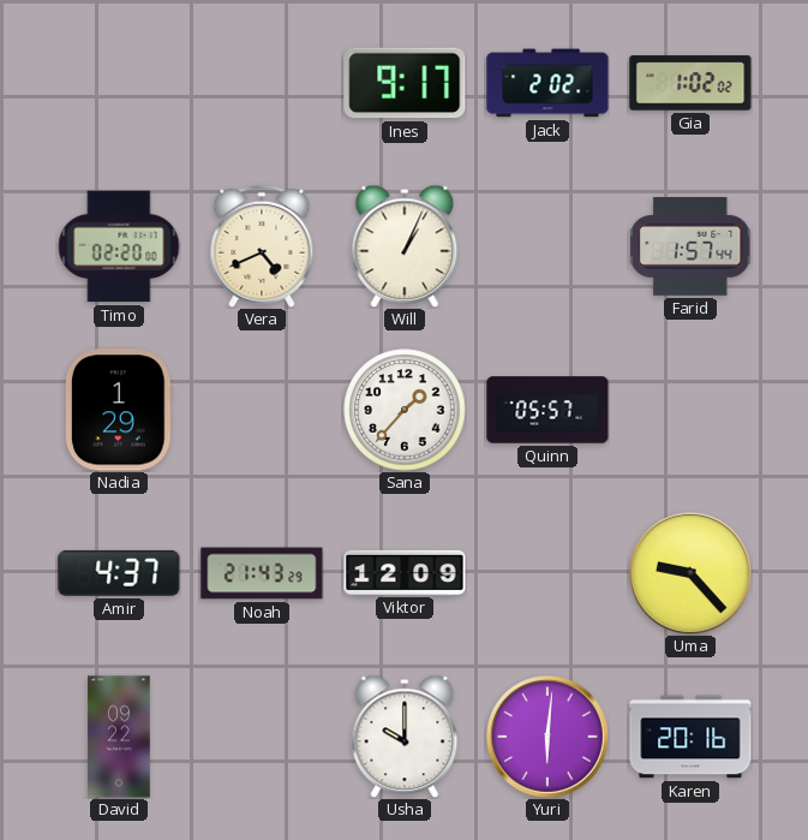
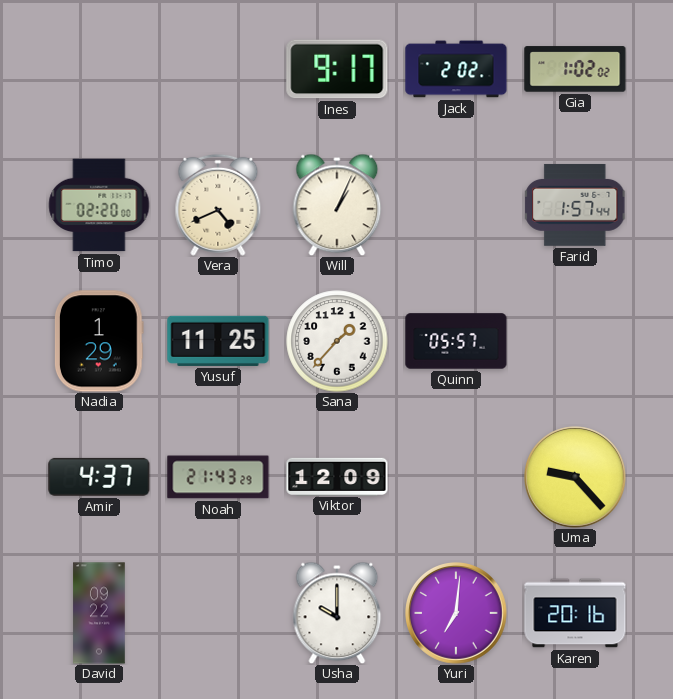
Yusuf: none -> 11:25 (218, 341)
Yuri: 6:01 -> 7:01 (457, 614)
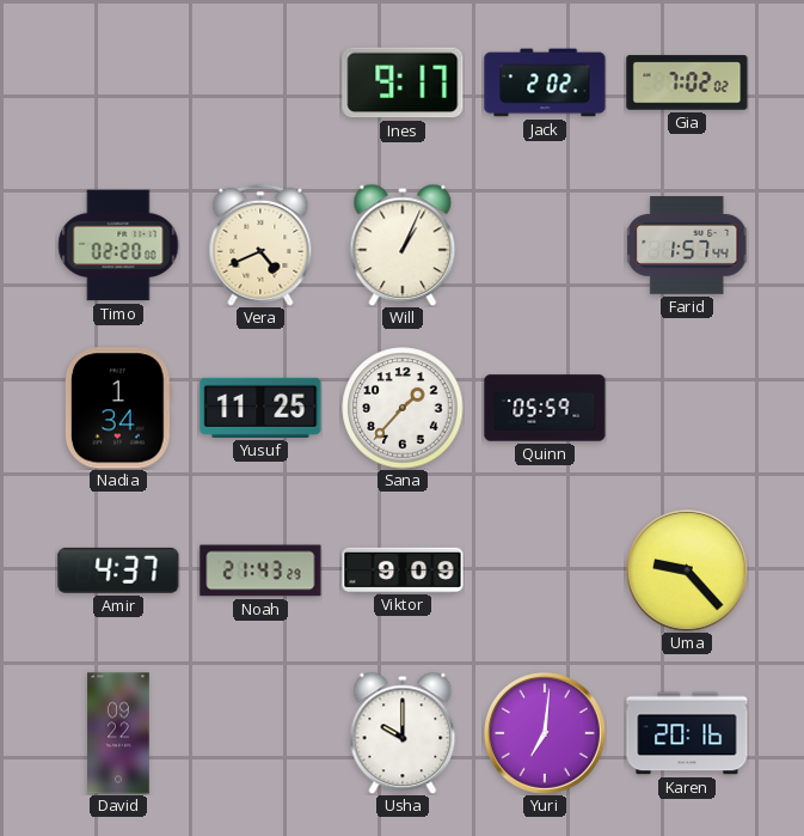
Gia: 1:02 -> 7:02 (687, 83)
Nadia: 1:29 -> 1:34 (118, 408)
Quinn: 05:57 -> 05:59 (545, 408)
Viktor: 12:09 -> 9:09 (403, 569)
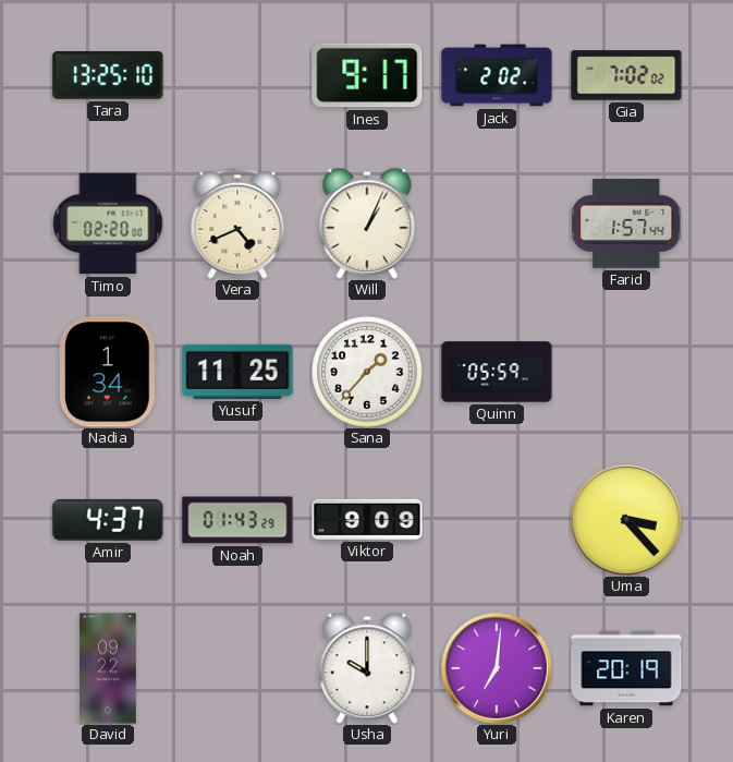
Tara: none -> 13:25 (108, 75)
Noah: 21:43 -> 01:43 (237, 520)
Uma: 9:23 -> 3:23 (627, 521)
Karen: 20:16 -> 20:19 (626, 668)
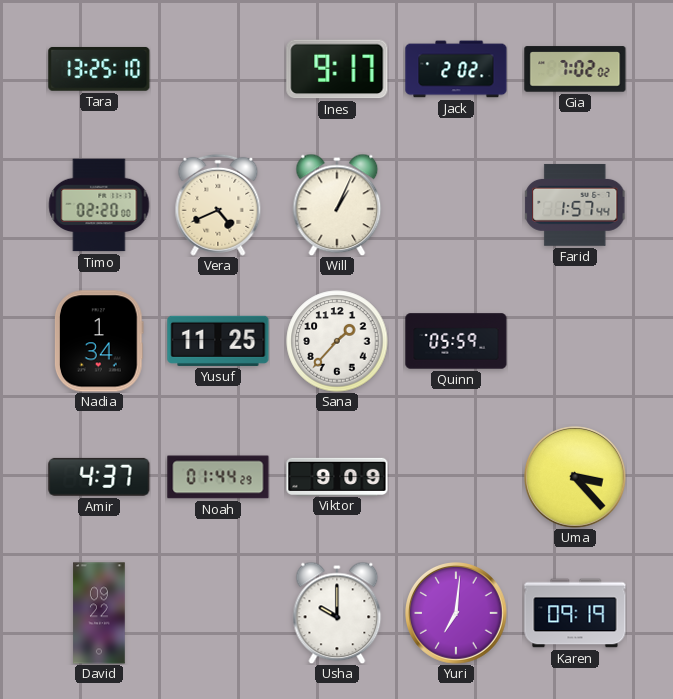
Noah: 01:43 -> 01:44 (218, 477)
Karen: 20:19 -> 09:19 (575, 613)
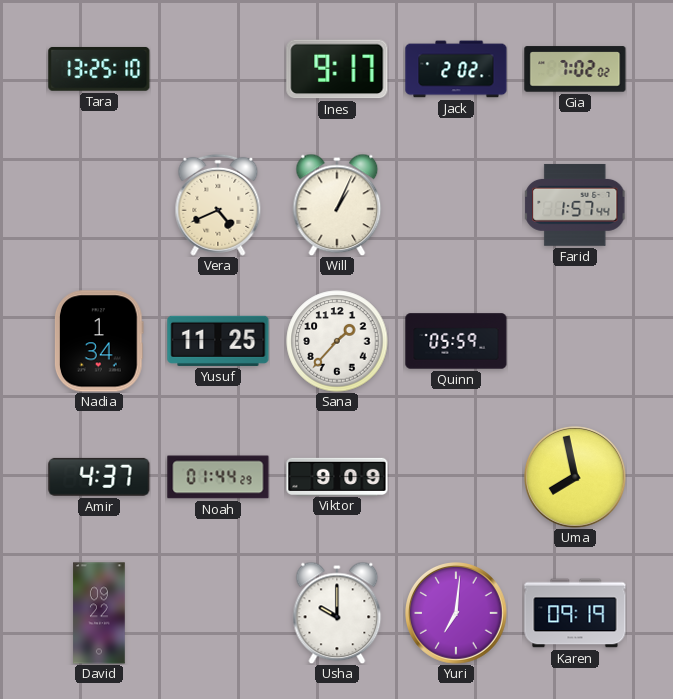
Timo: 02:20 -> none (99, 205)
Uma: 3:23 -> 7:58 (576, 478)
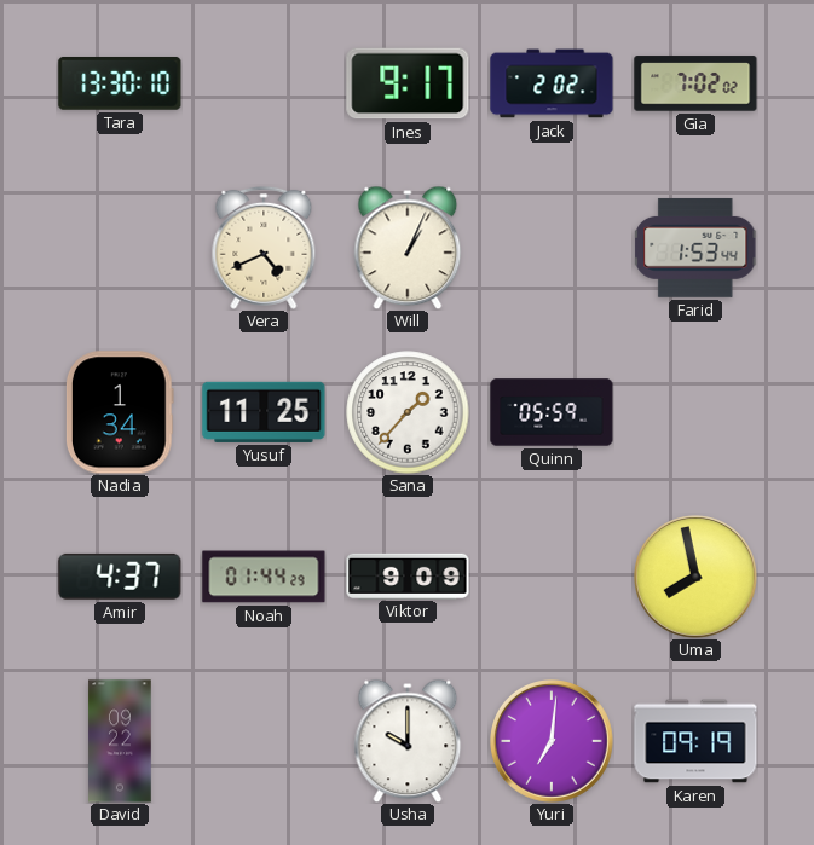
Tara: 13:25 -> 13:30 (120, 83)
Farid: 1:57 -> 1:53 (695, 248)
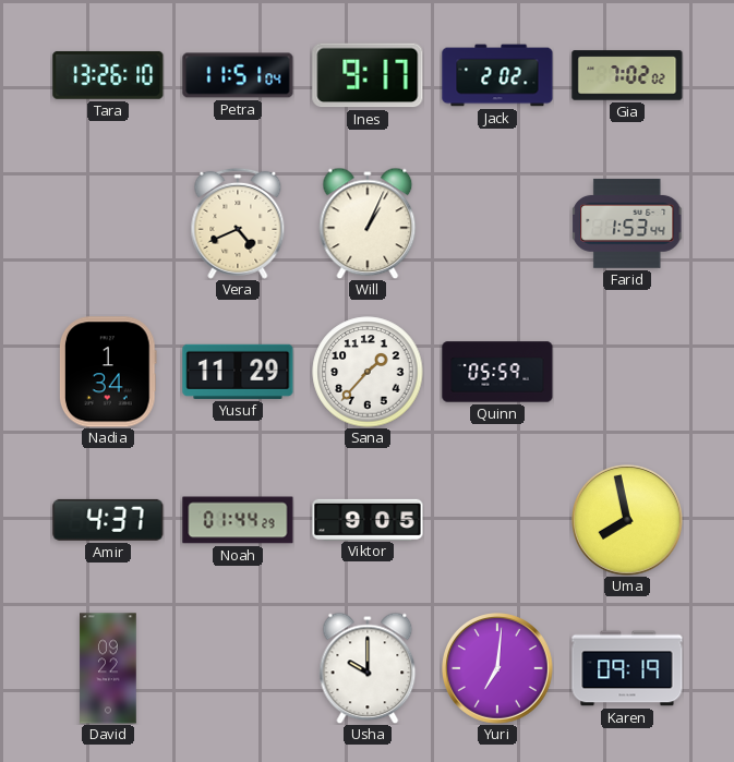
Tara: 13:30 -> 13:26 (108, 75)
Petra: none -> 11:51 (238, 75)
Yusuf: 11:25 -> 11:29 (238, 372)
Viktor: 9:09 -> 9:05 (368, 519)
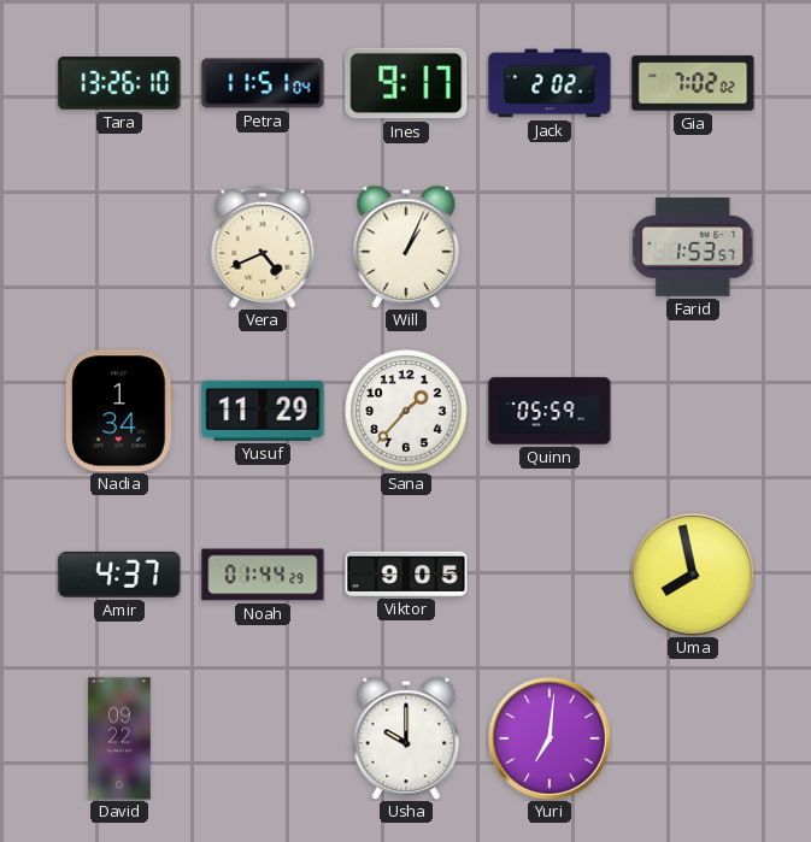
Farid: 1:53:44 -> 1:53:57 (693, 247)
Karen: 09:19 -> none (627, 668)
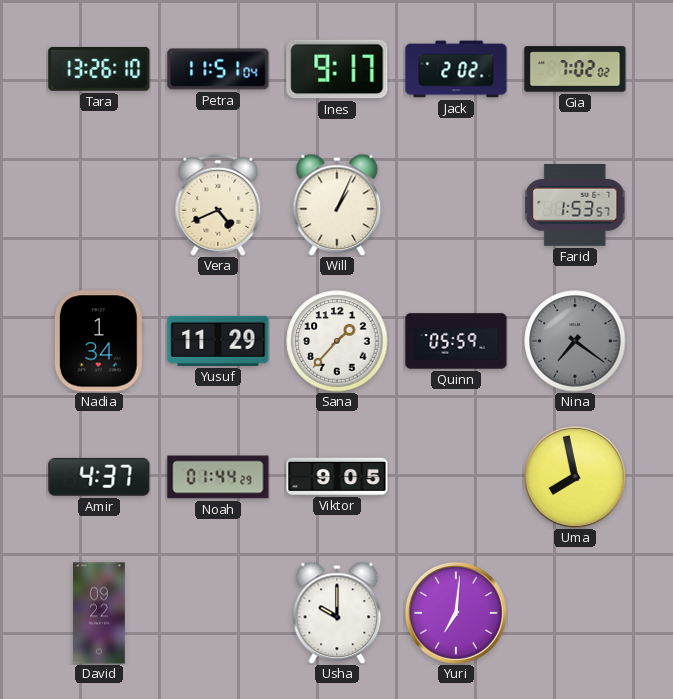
Nina: none -> 7:21 (575, 341)
